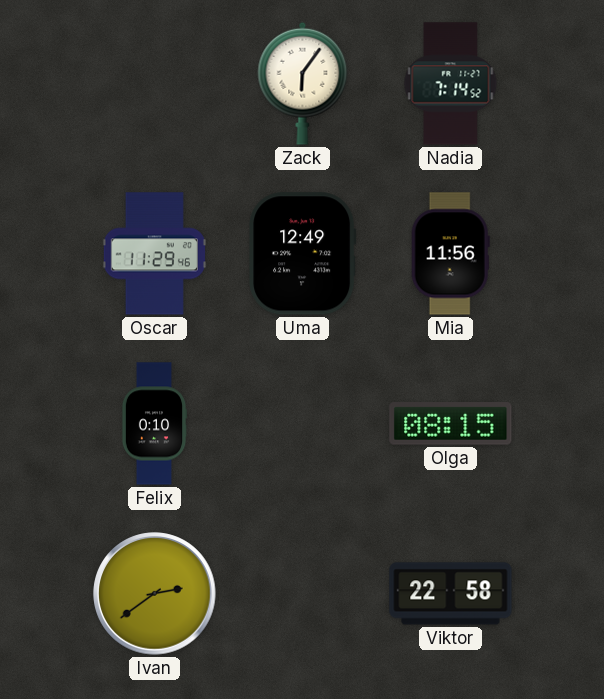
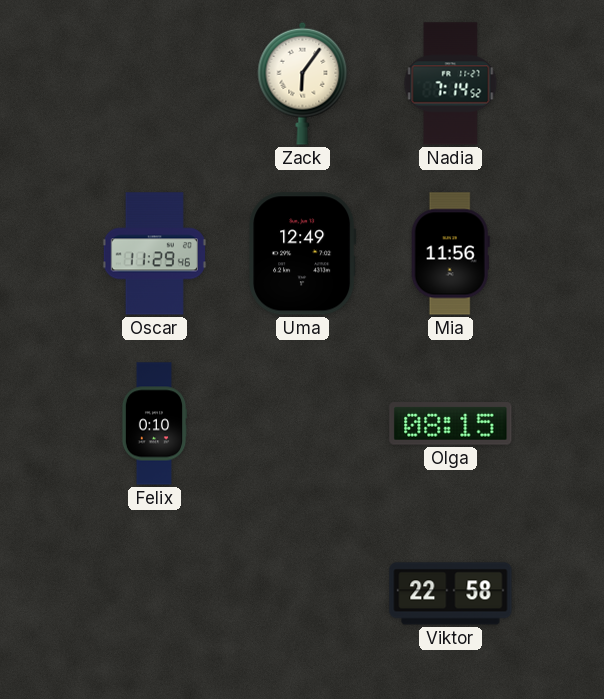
Ivan: 2:39 -> none (155, 594)
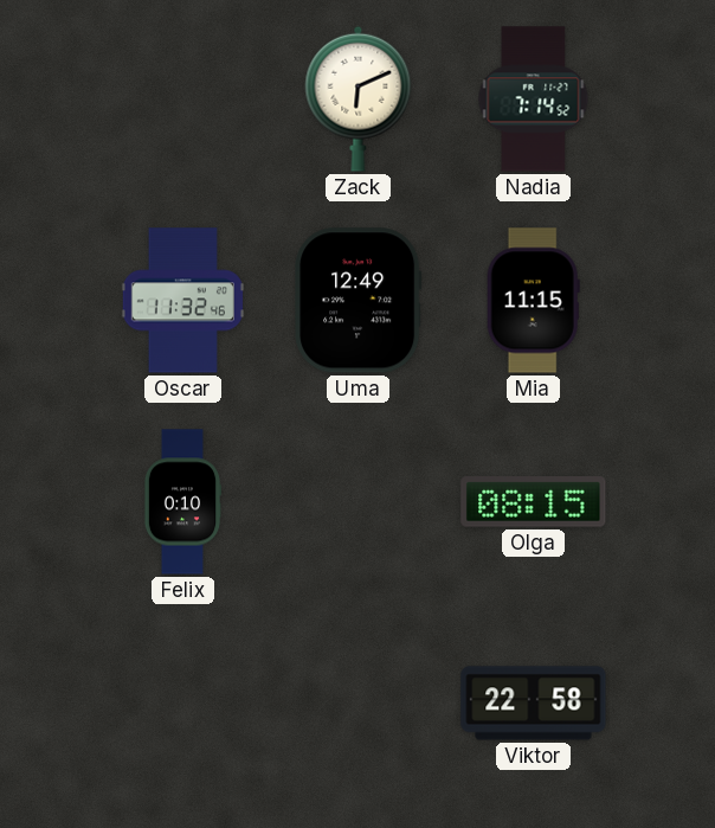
Zack: 6:06 -> 6:11 (359, 98)
Oscar: 11:29 -> 11:32 (182, 301)
Mia: 11:56 -> 11:15 (533, 301)
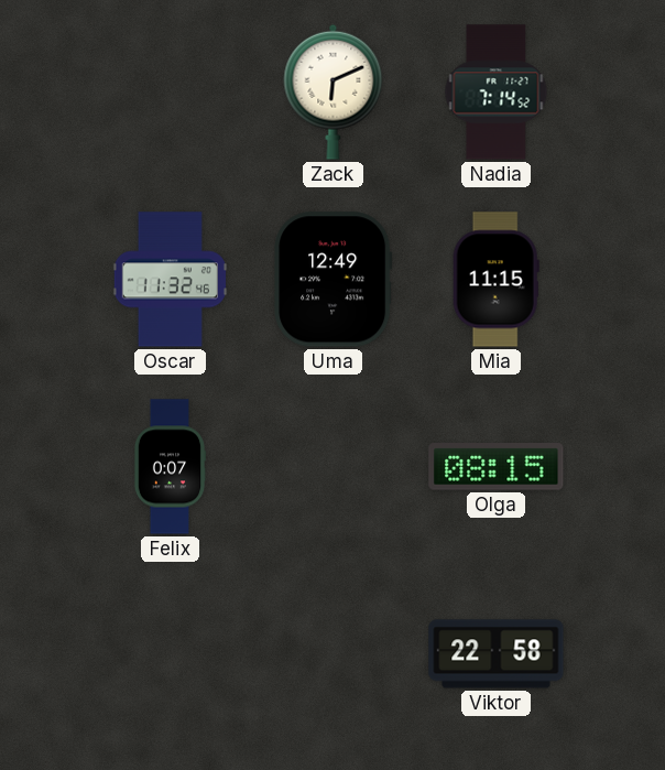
Felix: 0:10 -> 0:07 (170, 467)
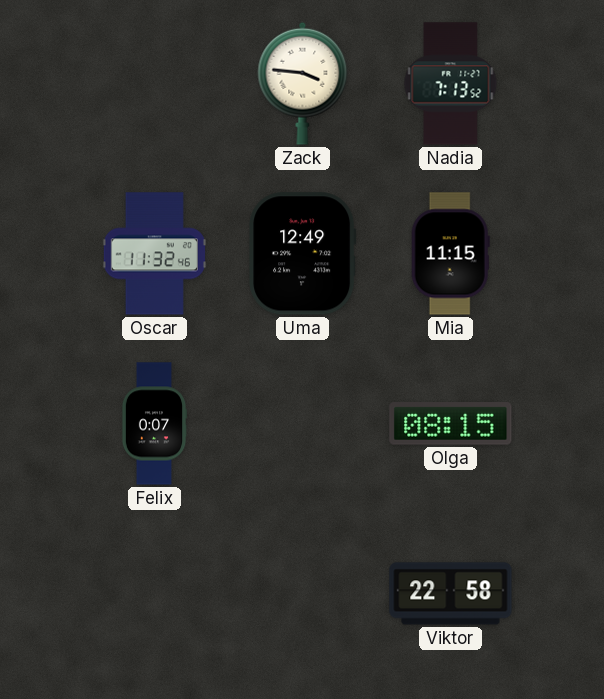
Zack: 6:11 -> 3:46 (303, 83)
Nadia: 7:14 -> 7:13 (451, 84)
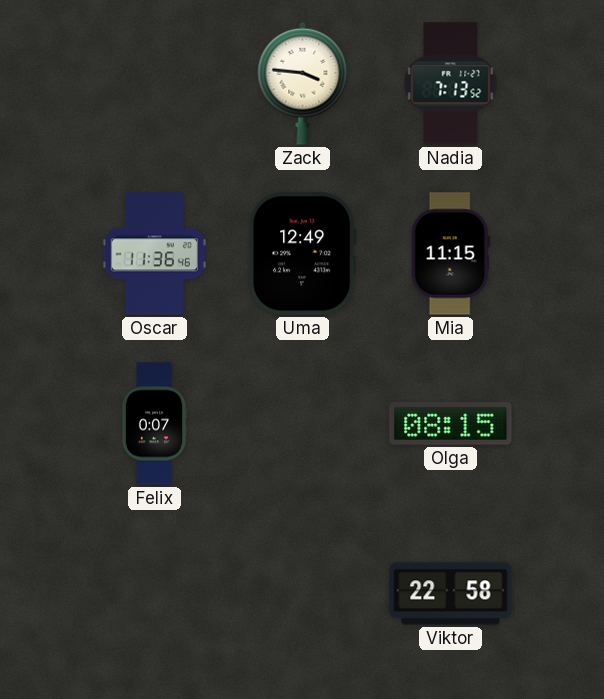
Oscar: 11:32 -> 11:36 (154, 254)
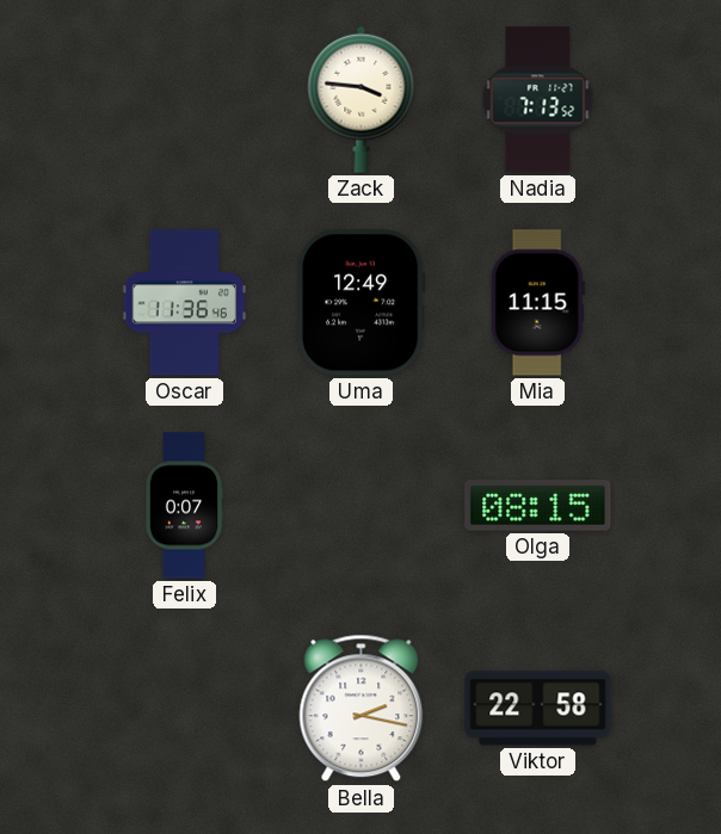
Bella: none -> 2:17 (362, 709)
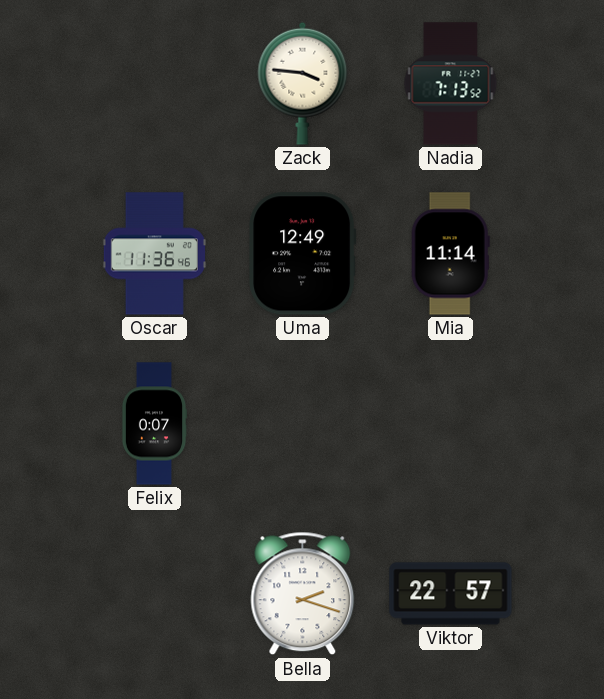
Mia: 11:15 -> 11:14 (450, 254)
Olga: 08:15 -> none (538, 506)
Bella: 2:17 -> 2:18 (303, 594)
Viktor: 22:58 -> 22:57 (451, 594)
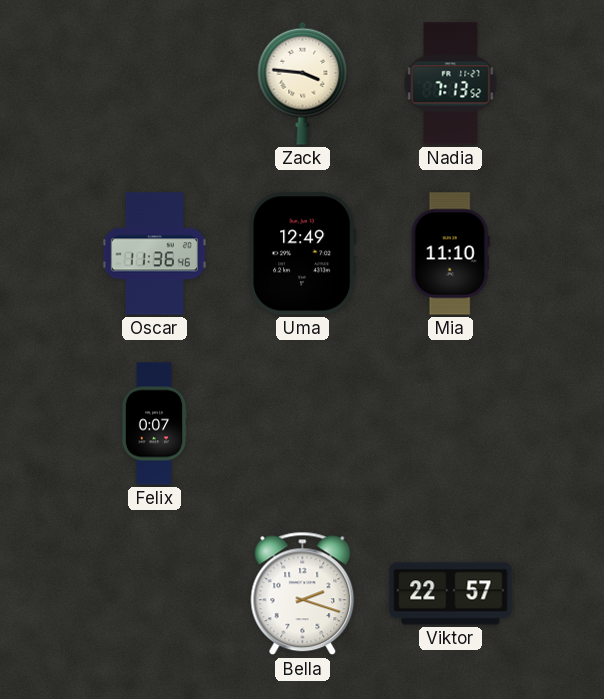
Mia: 11:14 -> 11:10 (450, 254)
